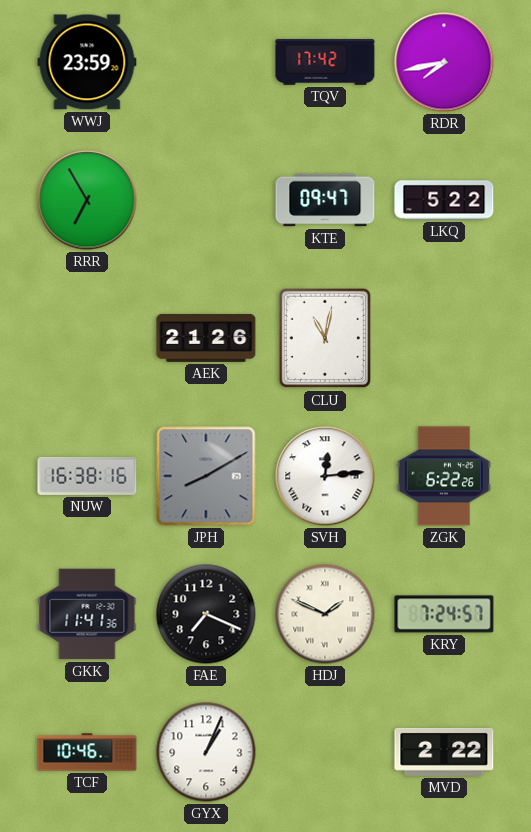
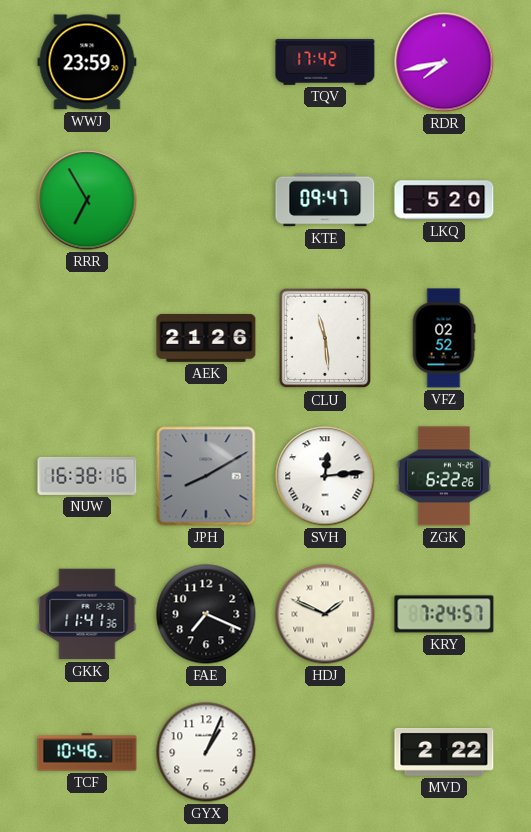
LKQ: 5:22 -> 5:20 (444, 200)
CLU: 11:02 -> 11:29 (325, 338)
VFZ: none -> 02:52 (444, 338)
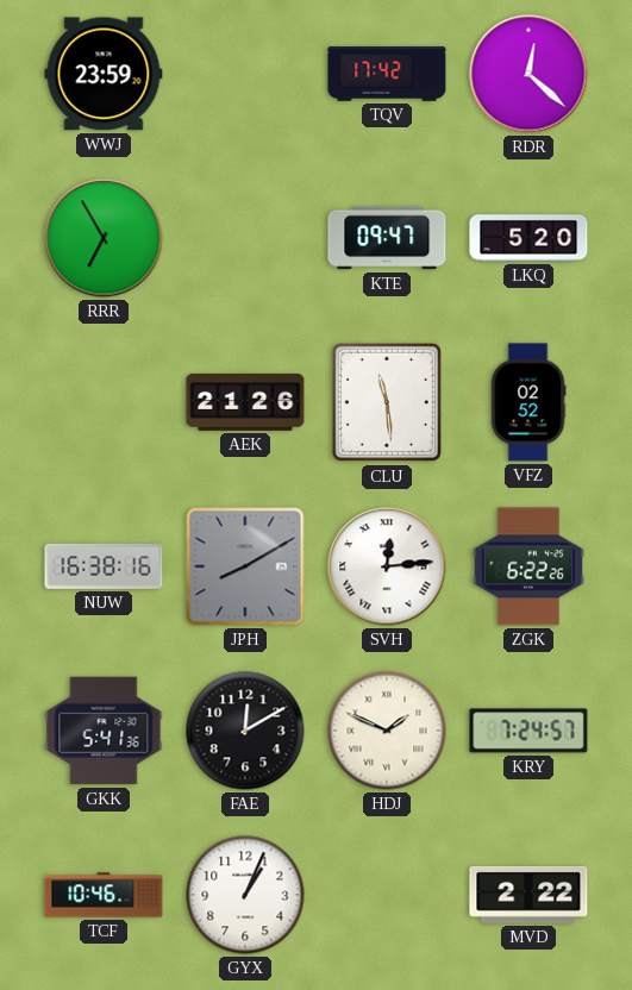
RDR: 7:43 -> 12:22 (528, 74)
GKK: 11:41 -> 5:41 (104, 731)
FAE: 7:19 -> 12:10 (245, 731)
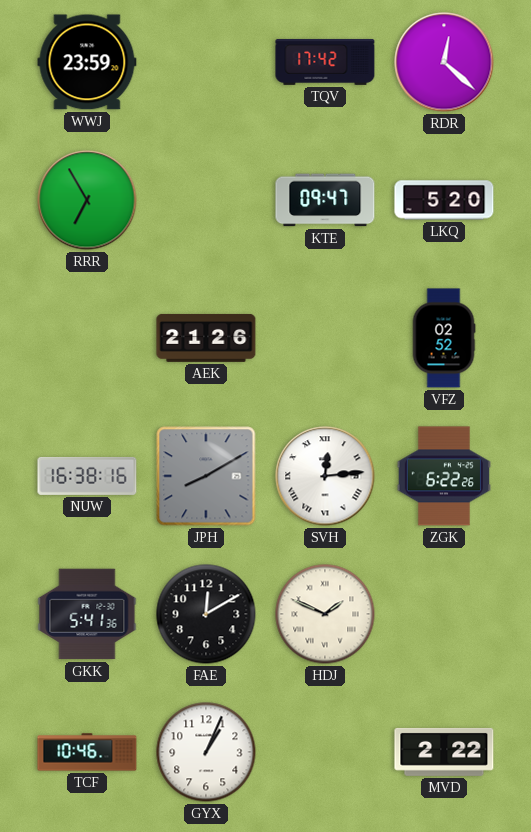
CLU: 11:29 -> none (387, 402)
KRY: 7:24 -> none (528, 731)
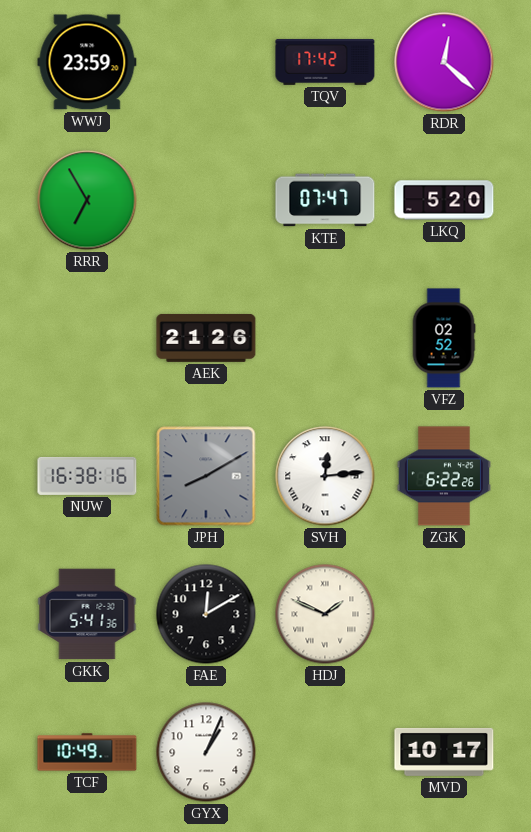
KTE: 09:47 -> 07:47 (325, 200)
TCF: 10:46 -> 10:49 (87, 752)
MVD: 2:22 -> 10:17 (444, 752)
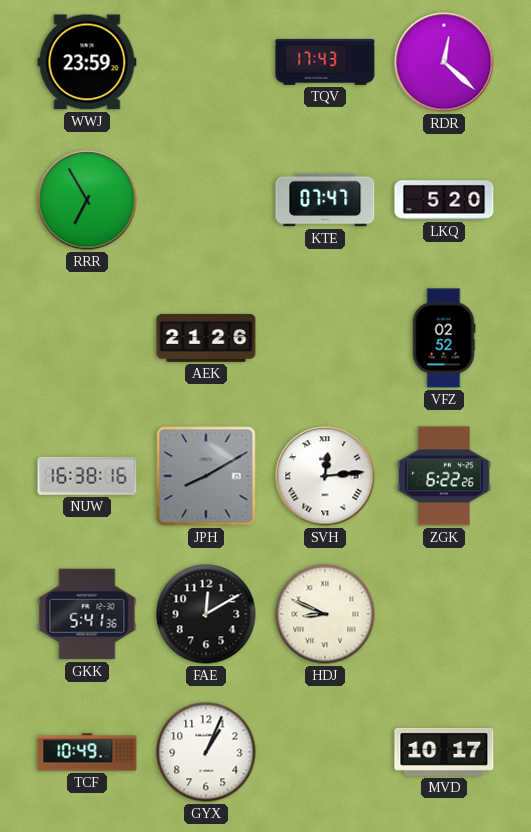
TQV: 17:42 -> 17:43 (325, 62)
HDJ: 1:49 -> 8:49 (325, 614)
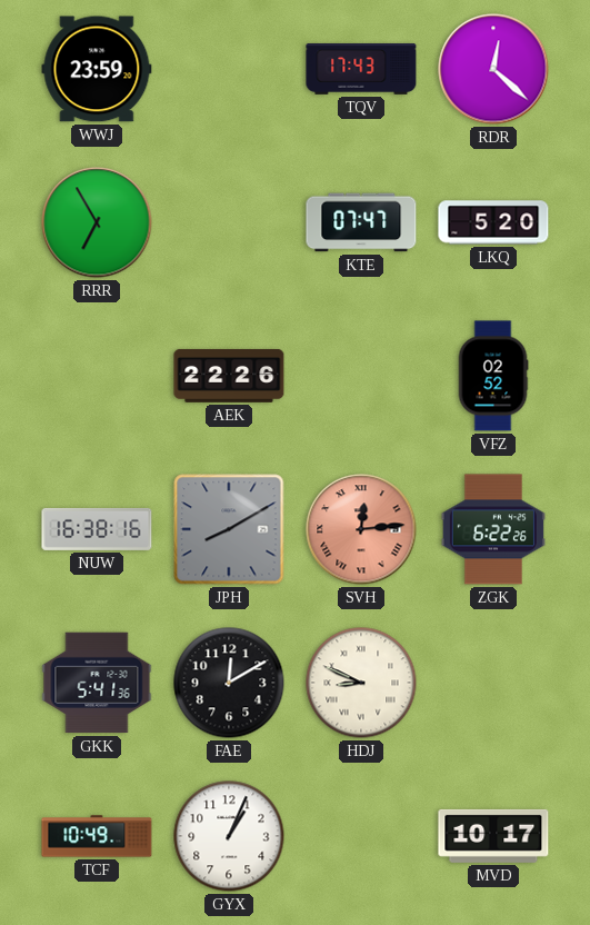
AEK: 21:26 -> 22:26 (229, 376)
SVH dial: white -> salmon (361, 529)
